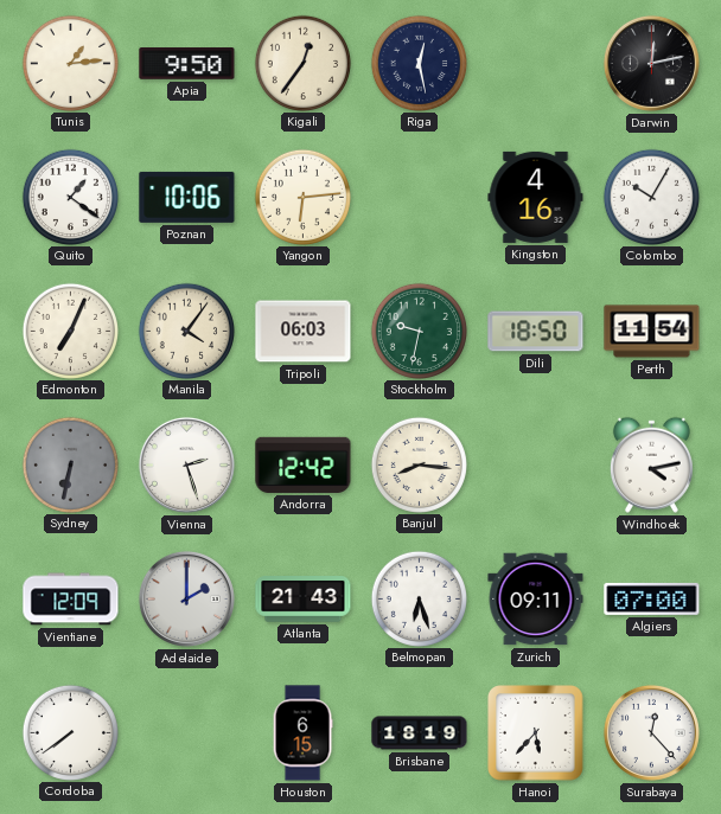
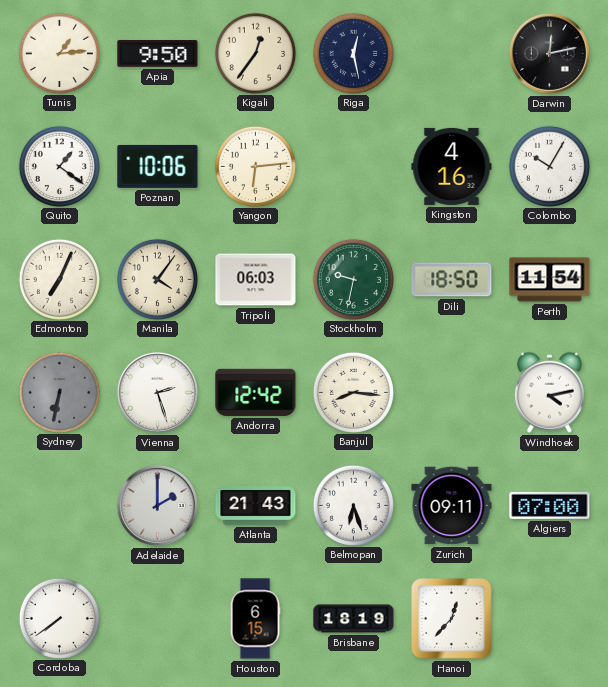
Vientiane: 12:09 -> none (71, 600)
Hanoi: 5:37 -> 12:37 (452, 619)
Surabaya: 12:23 -> none (651, 732)
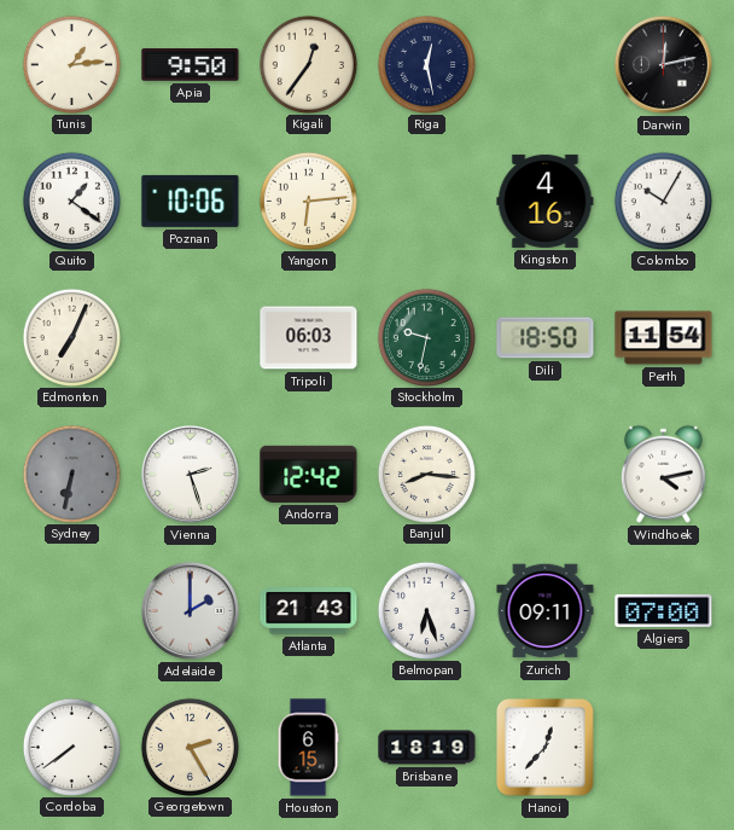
Manila: 4:06 -> none (157, 279)
Georgetown: none -> 2:25 (190, 747)
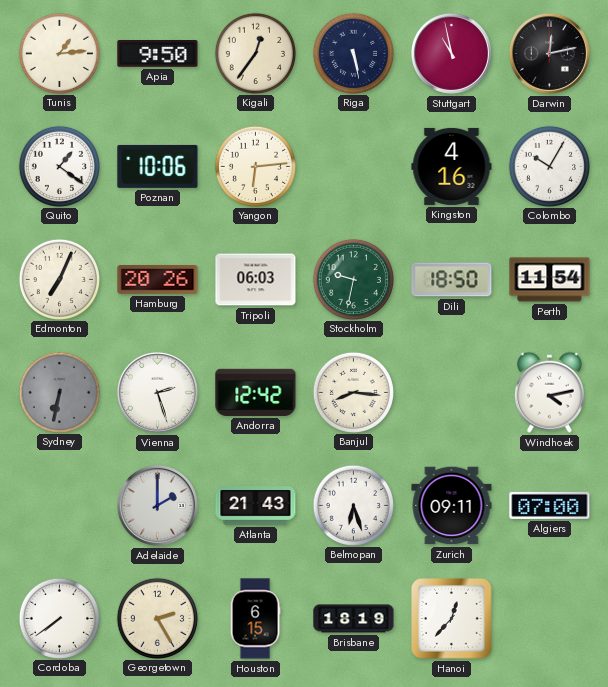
Riga: 12:28 -> 5:28 (353, 53)
Stuttgart: none -> 10:58 (451, 53)
Hamburg: none -> 20:26 (158, 280)
